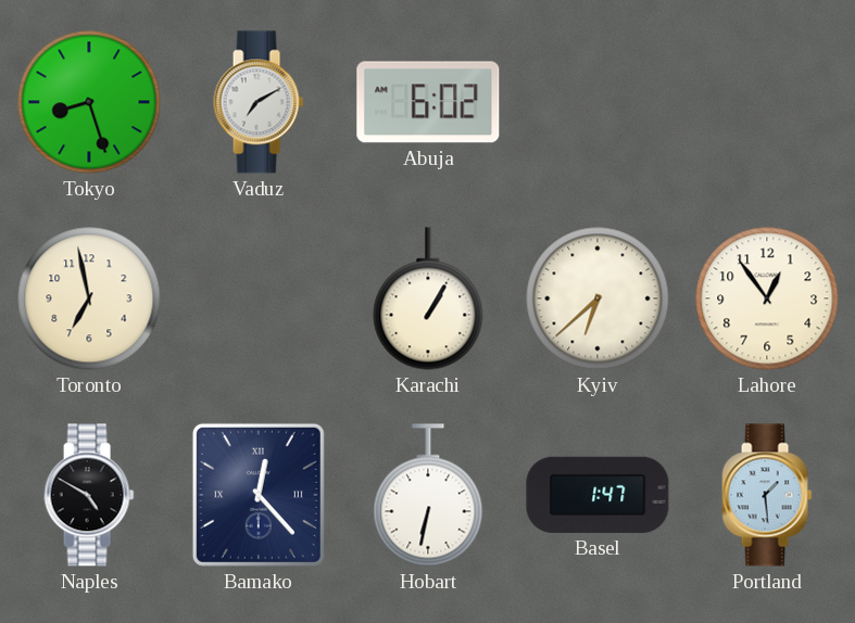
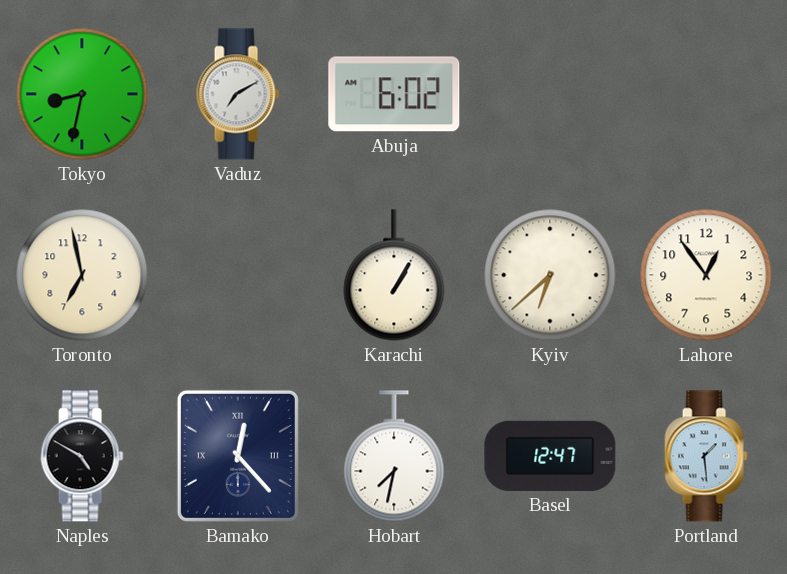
Tokyo: 8:27 -> 8:32 (82, 94)
Hobart: 6:32 -> 7:32 (394, 456)
Basel: 1:47 -> 12:47 (550, 456)
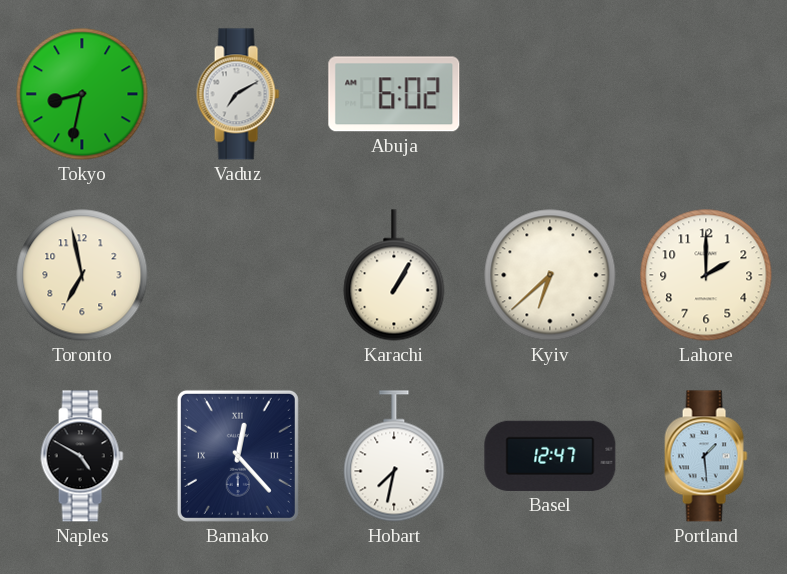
Lahore: 12:54 -> 2:00 (706, 275)
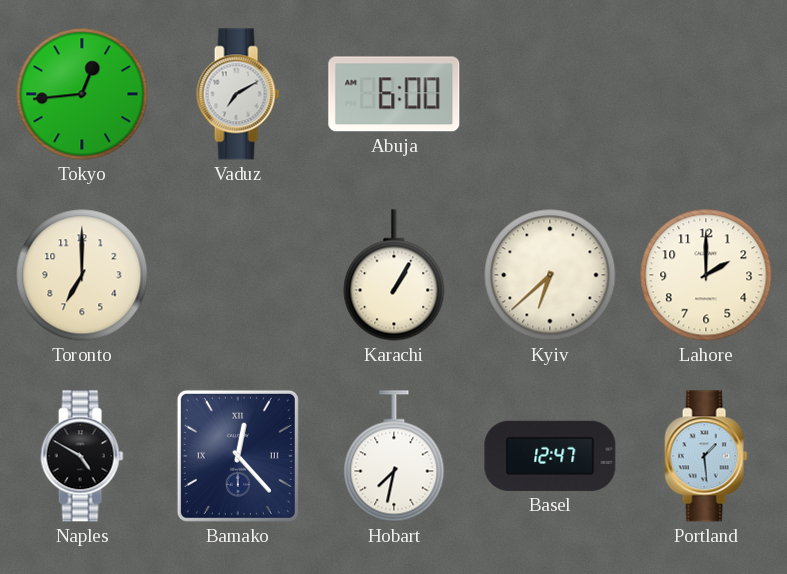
Tokyo: 8:32 -> 12:44 (82, 94)
Abuja: 6:02 -> 6:00 (394, 94)
Toronto: 6:58 -> 7:00 (82, 275)
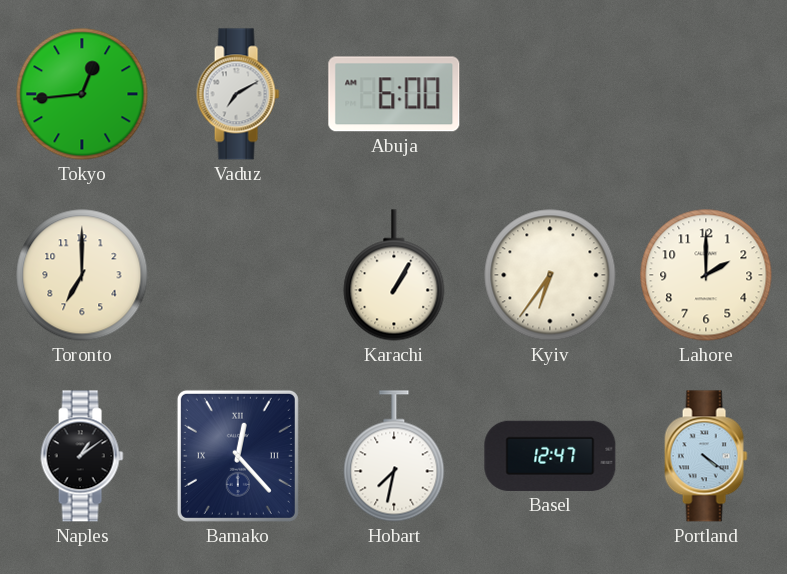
Kyiv: 6:38 -> 6:36 (550, 275)
Naples: 4:50 -> 1:09 (82, 456)
Portland: 1:29 -> 4:21 (706, 456)
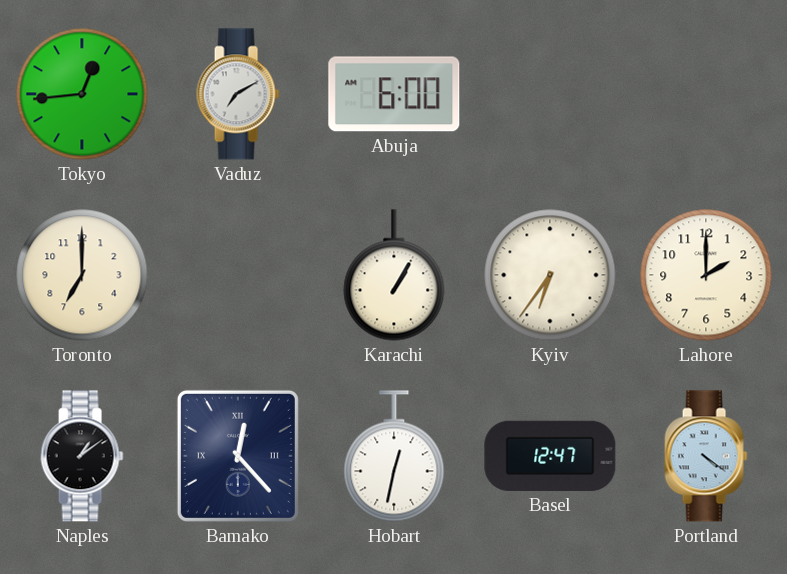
Hobart: 7:32 -> 12:32 (394, 456)
